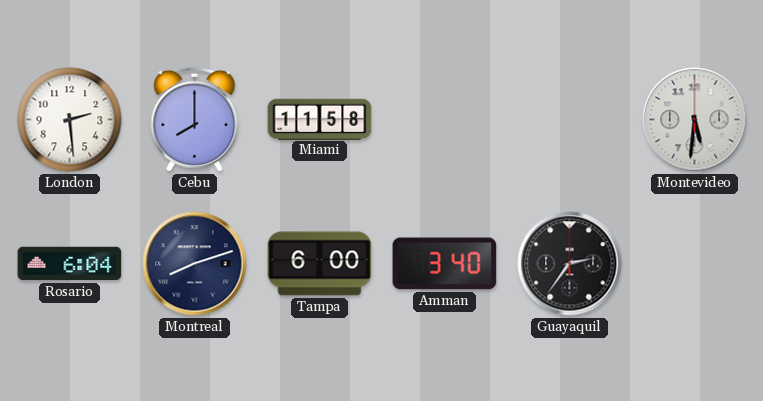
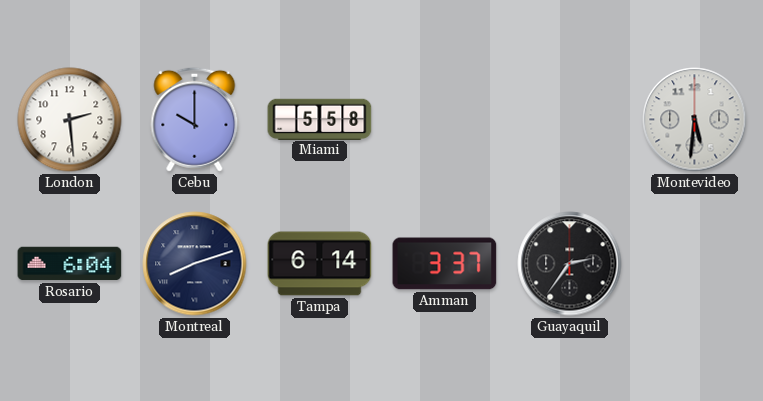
Cebu: 8:00 -> 10:00 (195, 119)
Miami: 11:58 -> 5:58 (320, 119)
Tampa: 6:00 -> 6:14 (320, 264)
Amman: 3:40 -> 3:37 (445, 264)
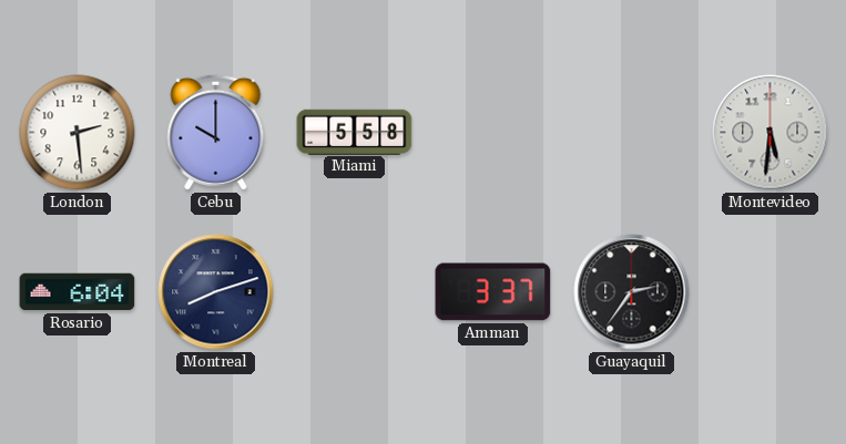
Tampa: 6:14 -> none (320, 264)
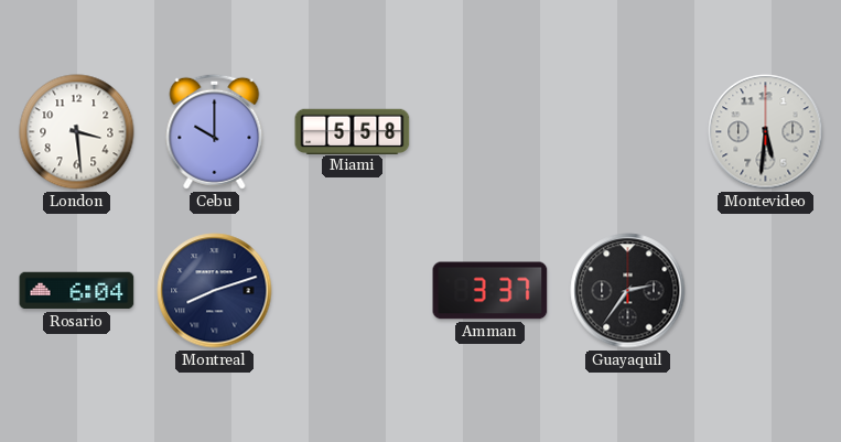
London: 2:29 -> 3:29 (77, 132)
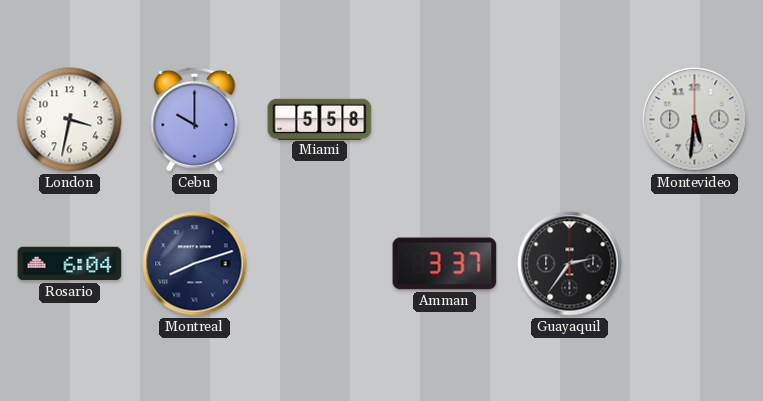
London: 3:29 -> 3:32 (70, 120)
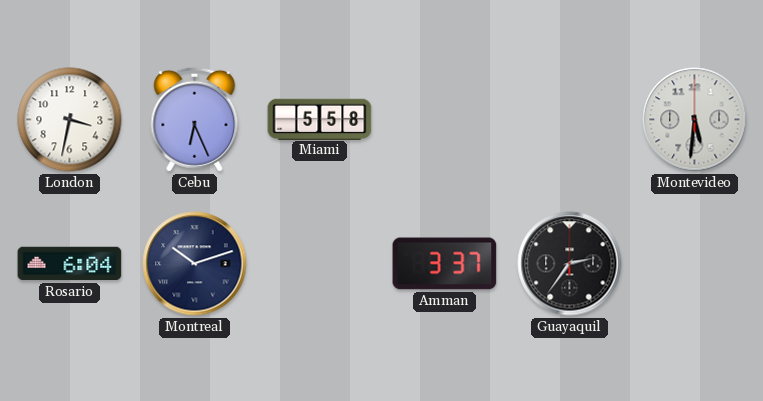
Cebu: 10:00 -> 6:26 (195, 119)
Montreal: 8:12 -> 10:12 (195, 264)
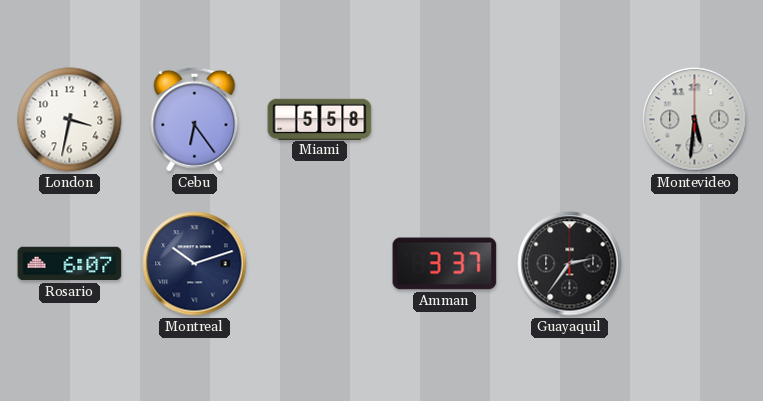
Cebu: 6:26 -> 6:24 (195, 119)
Rosario: 6:04 -> 6:07 (70, 264)
